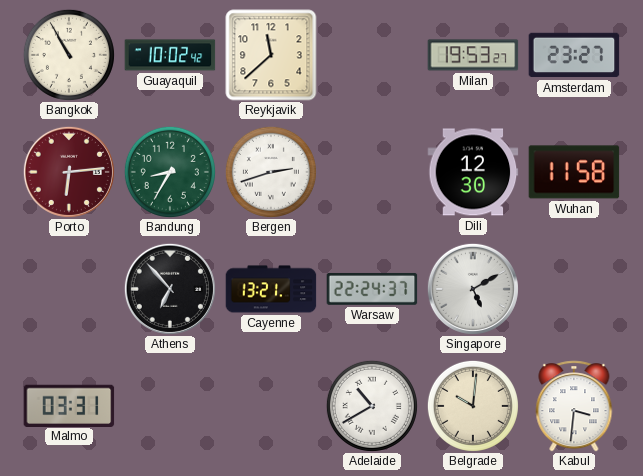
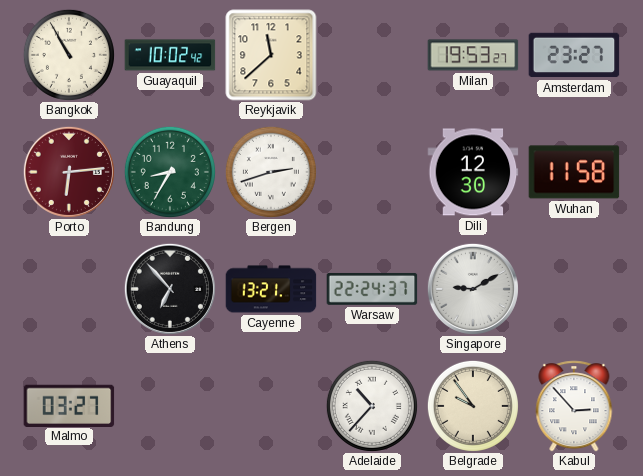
Singapore: 5:10 -> 9:10 (473, 289)
Malmo: 03:31 -> 03:27 (69, 405)
Adelaide: 10:40 -> 10:37 (372, 406)
Belgrade: 10:01 -> 9:54 (473, 406)
Kabul: 3:31 -> 2:53 (574, 406)
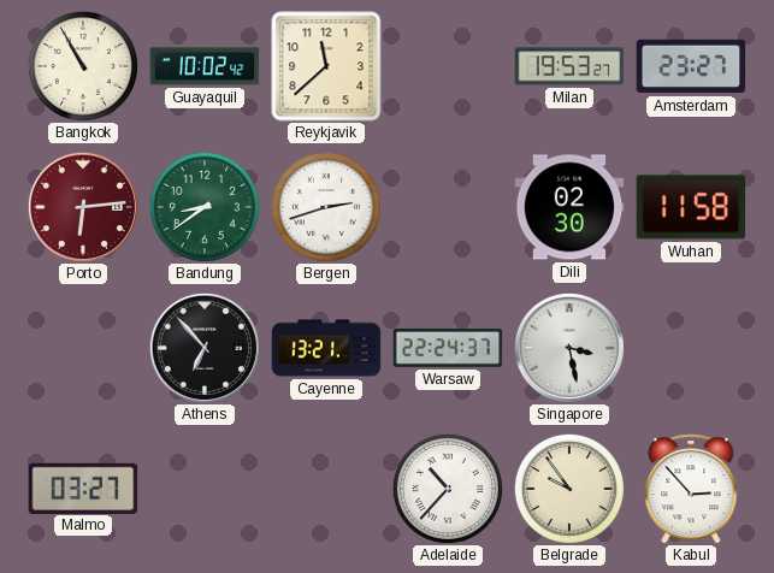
Bandung: 8:35 -> 8:39 (205, 207)
Dili: 12:30 -> 02:30 (569, 207)
Singapore: 9:10 -> 3:28 (569, 348)
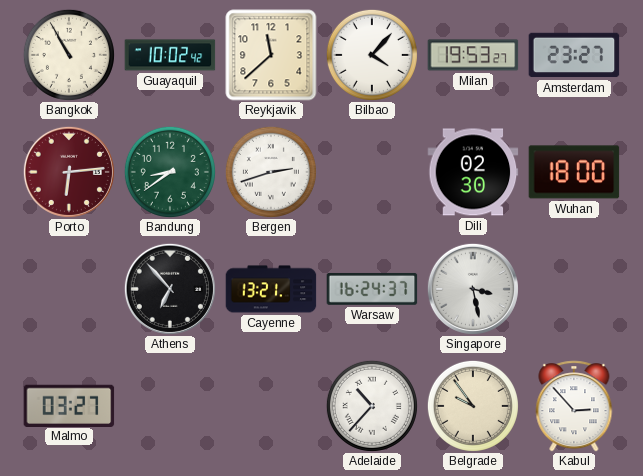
Bilbao: none -> 4:07 (372, 55)
Wuhan: 11:58 -> 18:00 (574, 172)
Warsaw: 22:24 -> 16:24 (372, 289)
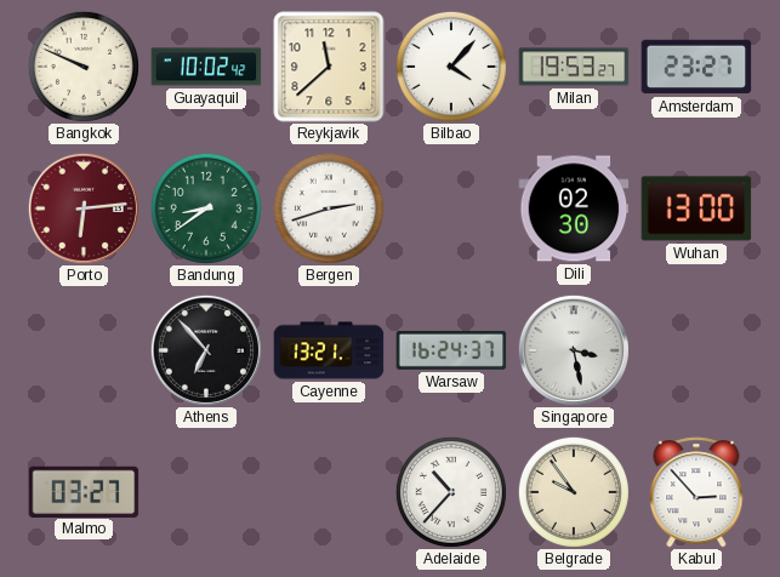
Bangkok: 10:55 -> 9:49 (84, 67)
Wuhan: 18:00 -> 13:00 (696, 208)
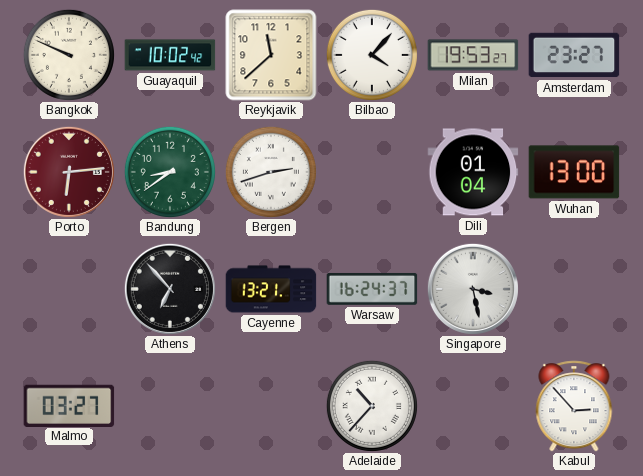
Dili: 02:30 -> 01:04 (473, 172)
Belgrade: 9:54 -> none (574, 492)
